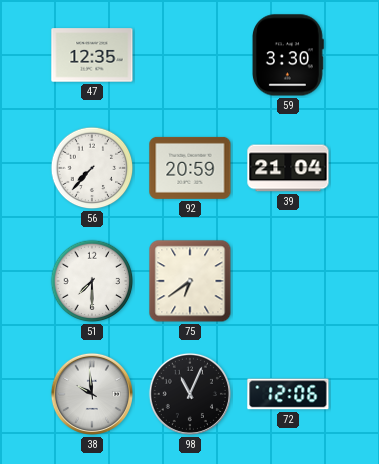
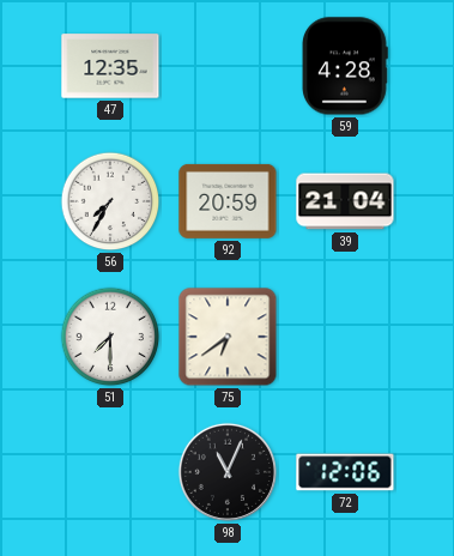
59: 3:30 -> 4:28 (346, 66)
56: 7:37 -> 7:35 (110, 201)
38: 9:59 -> none (92, 394)
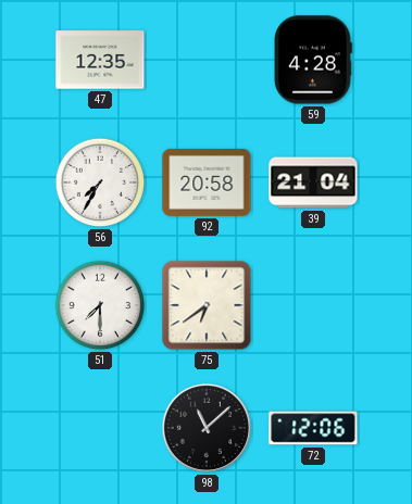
92: 20:59 -> 20:58 (207, 182)
98: 11:04 -> 11:08 (207, 428)
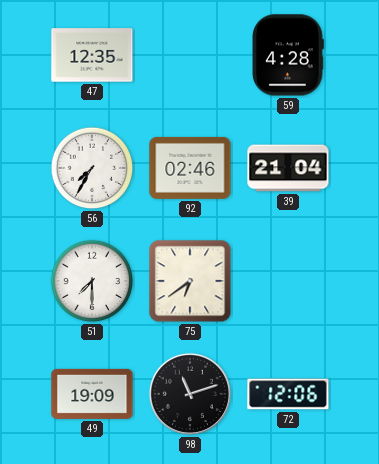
92: 20:58 -> 02:46 (190, 168)
49: none -> 19:09 (92, 394)
98: 11:08 -> 11:12 (190, 394)
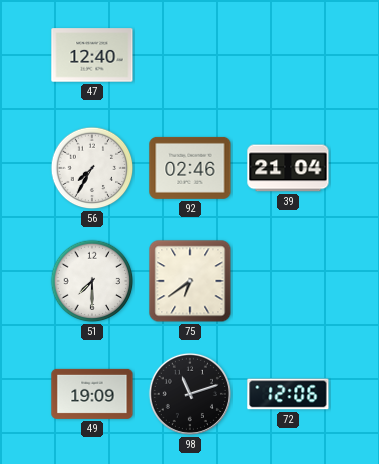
47: 12:35 -> 12:40 (92, 55)
59: 4:28 -> none (289, 55)
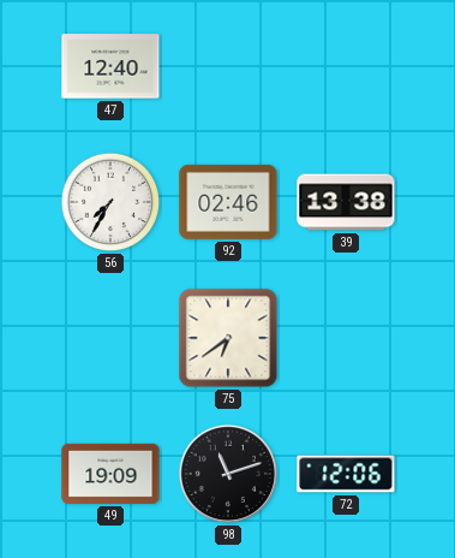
39: 21:04 -> 13:38 (346, 202)
51: 7:30 -> none (92, 281)
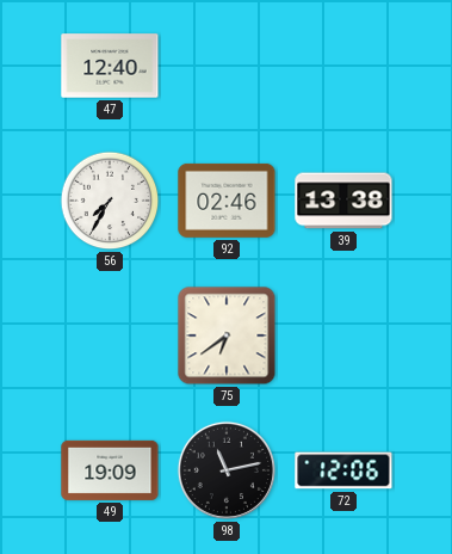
98: 11:12 -> 11:13 (227, 470)
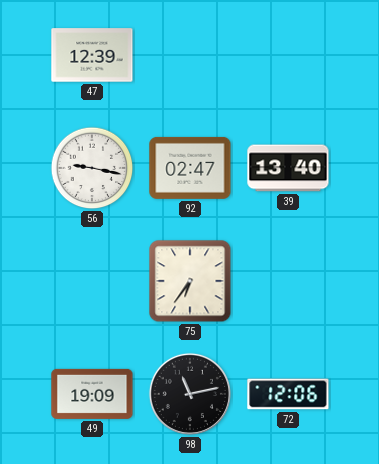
47: 12:40 -> 12:39 (92, 55)
56: 7:35 -> 9:17 (92, 168)
92: 02:46 -> 02:47 (190, 168)
39: 13:38 -> 13:40 (288, 168)
75: 6:39 -> 6:36 (190, 281)
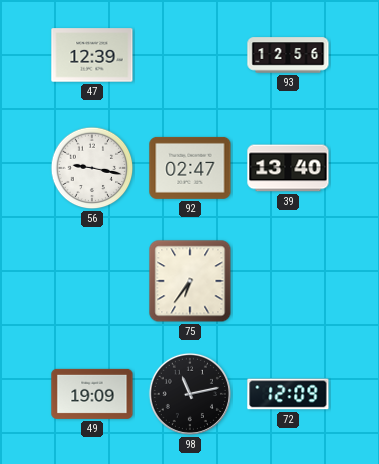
93: none -> 12:56 (288, 55)
72: 12:06 -> 12:09 (288, 394)
